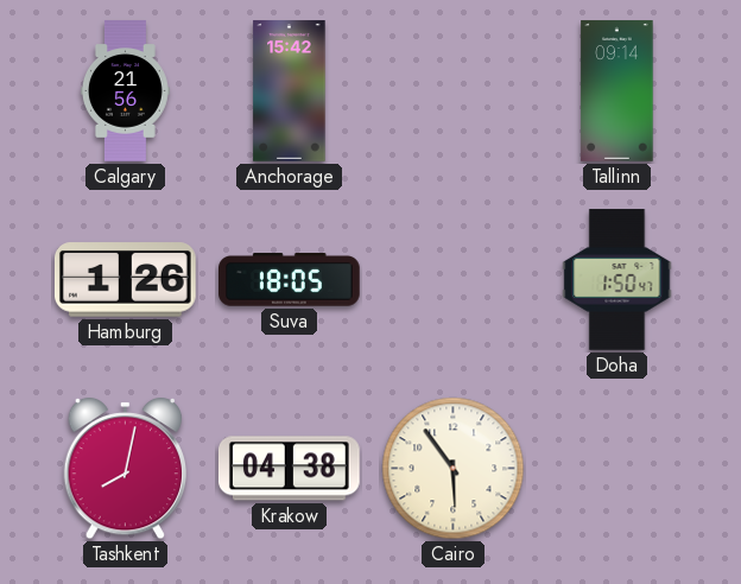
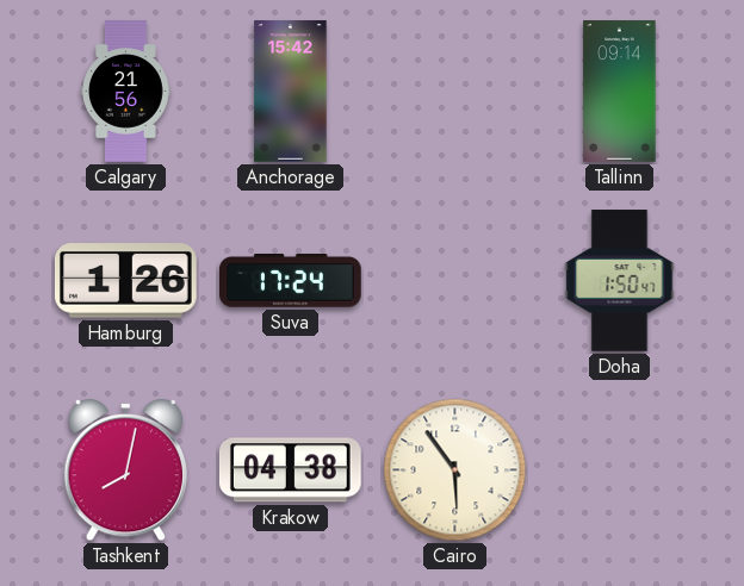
Suva: 18:05 -> 17:24 (291, 281)
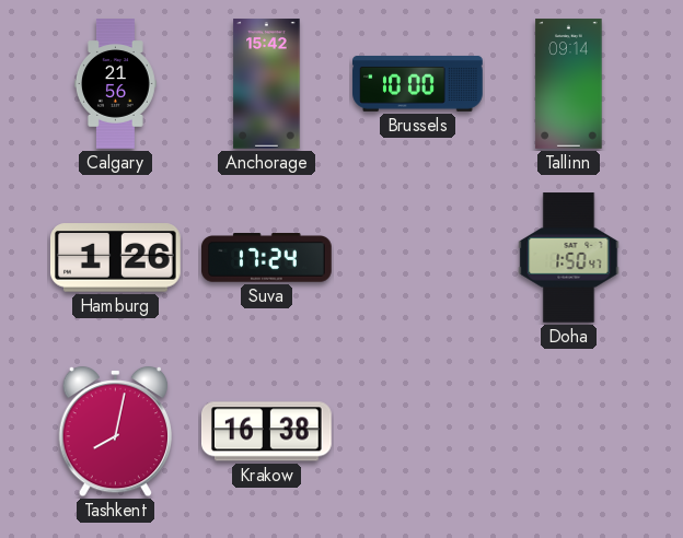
Brussels: none -> 10:00 (418, 83)
Krakow: 04:38 -> 16:38 (266, 432)
Cairo: 5:54 -> none (455, 470)
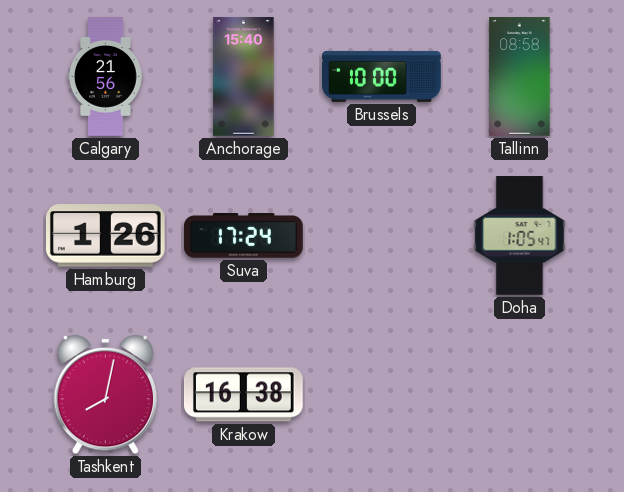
Anchorage: 15:42 -> 15:40 (244, 77)
Tallinn: 09:14 -> 08:58 (520, 77)
Doha: 1:50 -> 1:05 (520, 236)
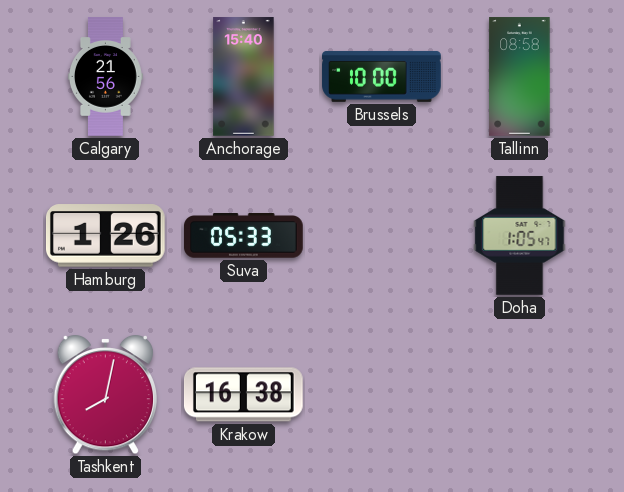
Suva: 17:24 -> 05:33 (244, 236)
